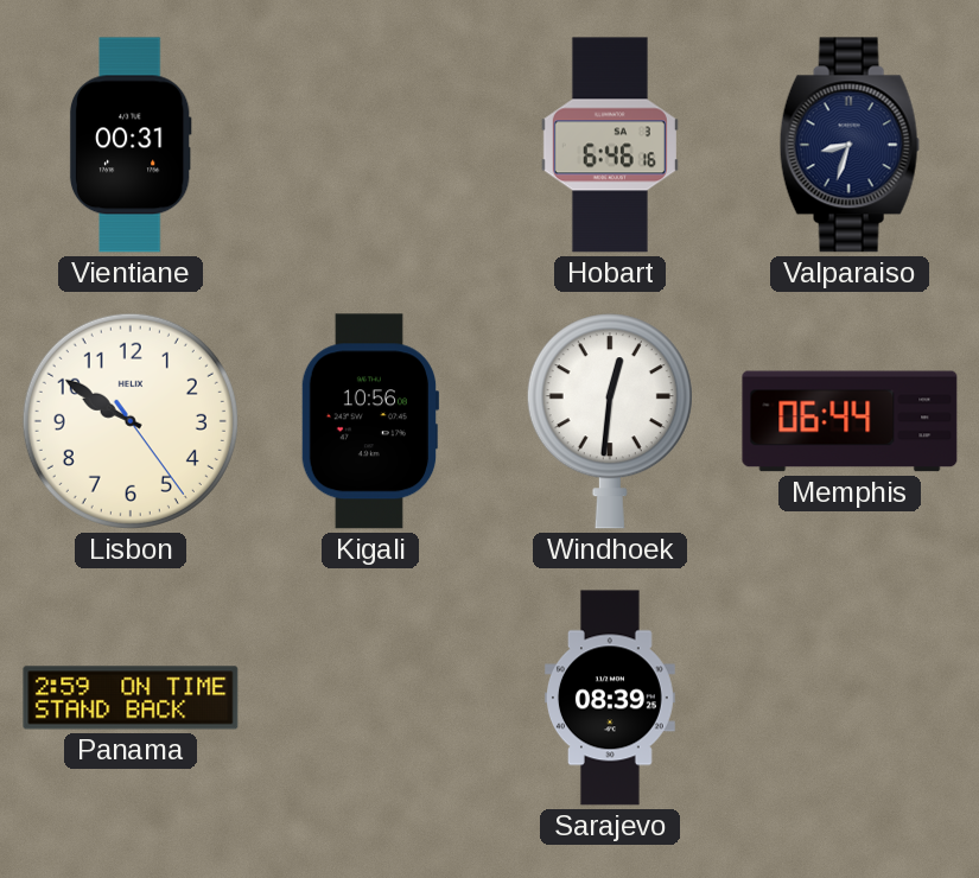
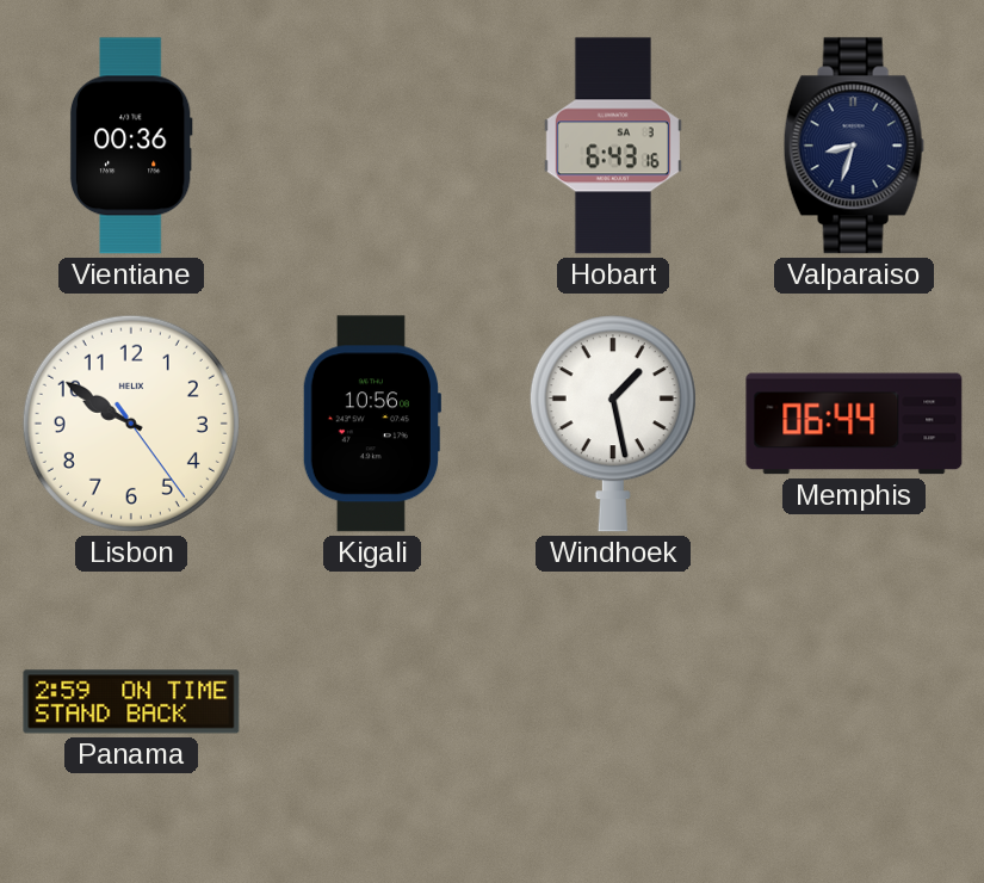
Vientiane: 00:31 -> 00:36 (131, 146)
Hobart: 6:46 -> 6:43 (613, 146)
Windhoek: 12:31 -> 1:28 (613, 424)
Sarajevo: 08:39 -> none (610, 698)
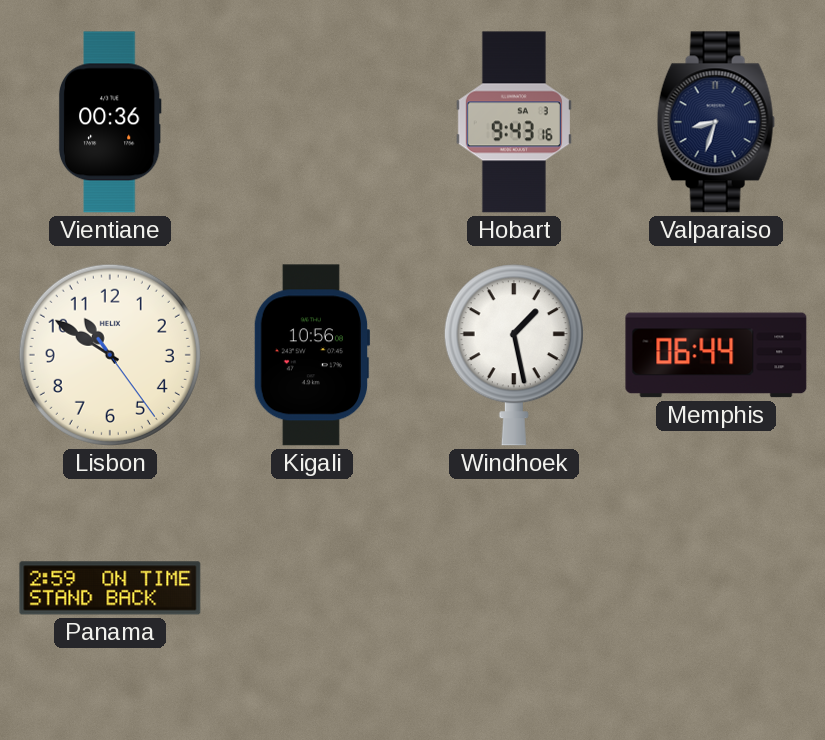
Hobart: 6:43 -> 9:43 (514, 122)
Lisbon: 9:50 -> 10:50 (110, 355)
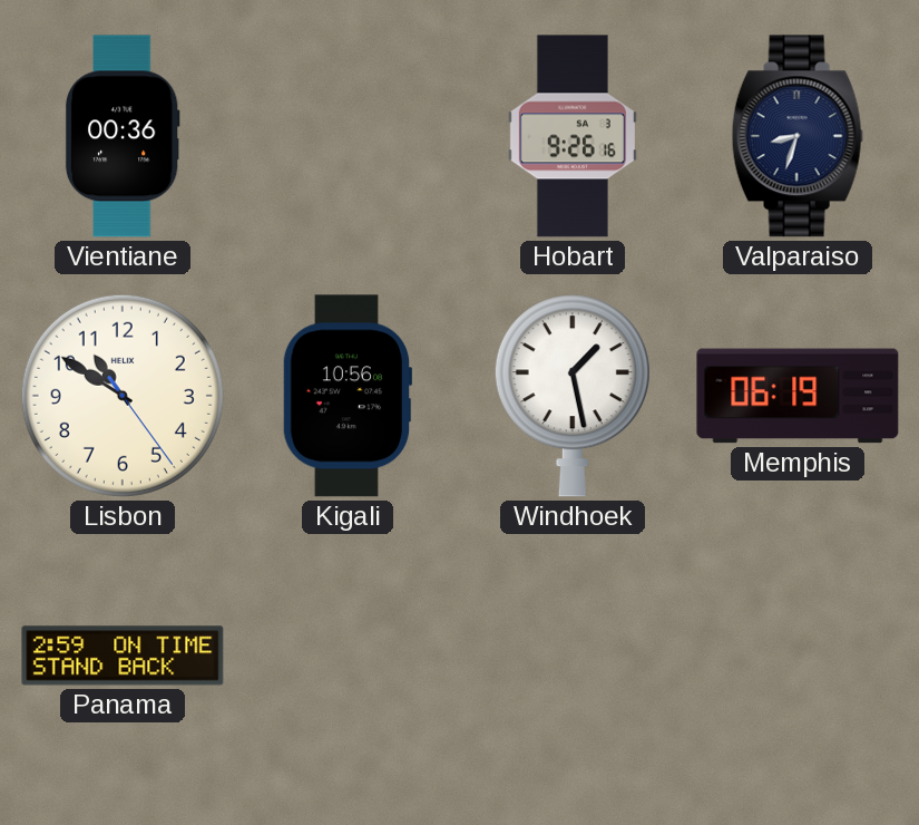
Hobart: 9:43 -> 9:26 (573, 136)
Memphis: 06:44 -> 06:19 (798, 396)
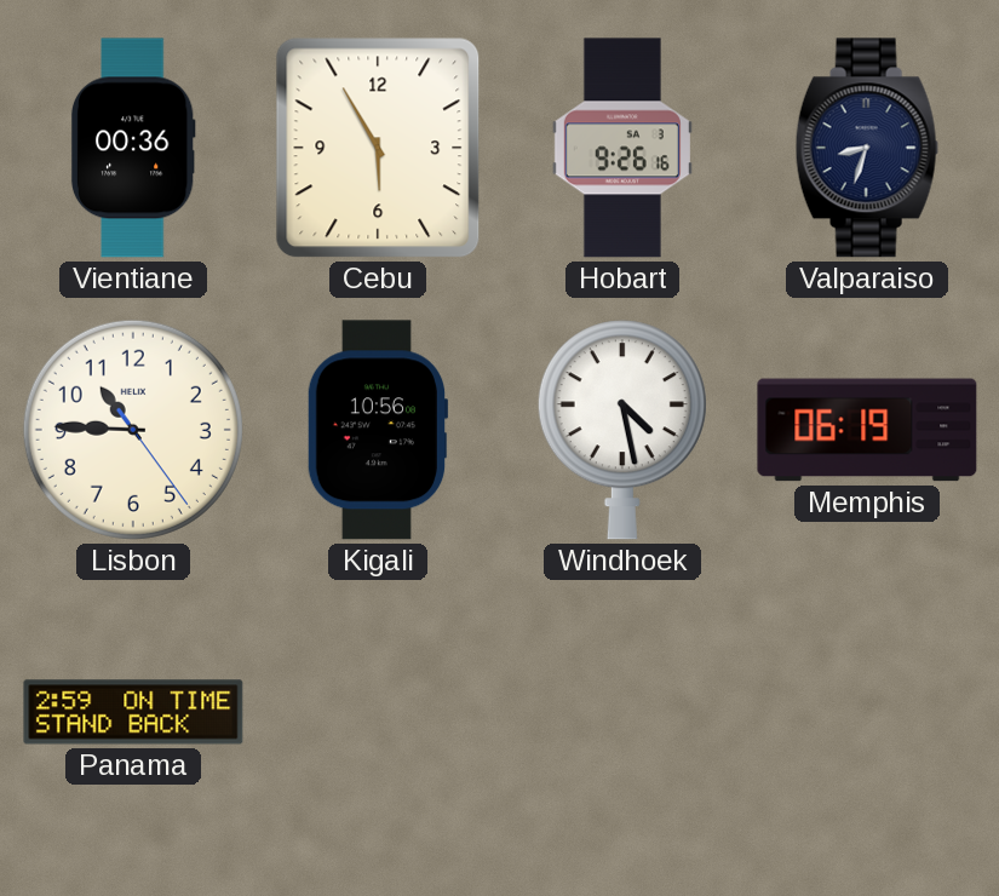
Cebu: none -> 5:55 (378, 148)
Lisbon: 10:50 -> 10:45 (133, 430)
Windhoek: 1:28 -> 4:28 (622, 430)
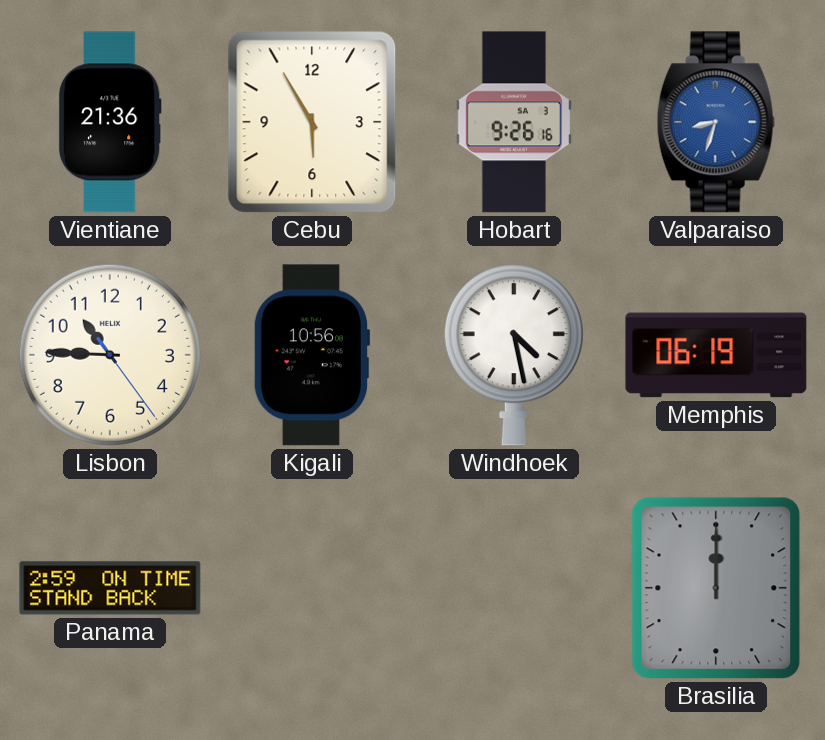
Vientiane: 00:36 -> 21:36 (110, 122)
Valparaiso dial: navy -> blue (716, 122)
Brasilia: none -> 12:00 (716, 588)
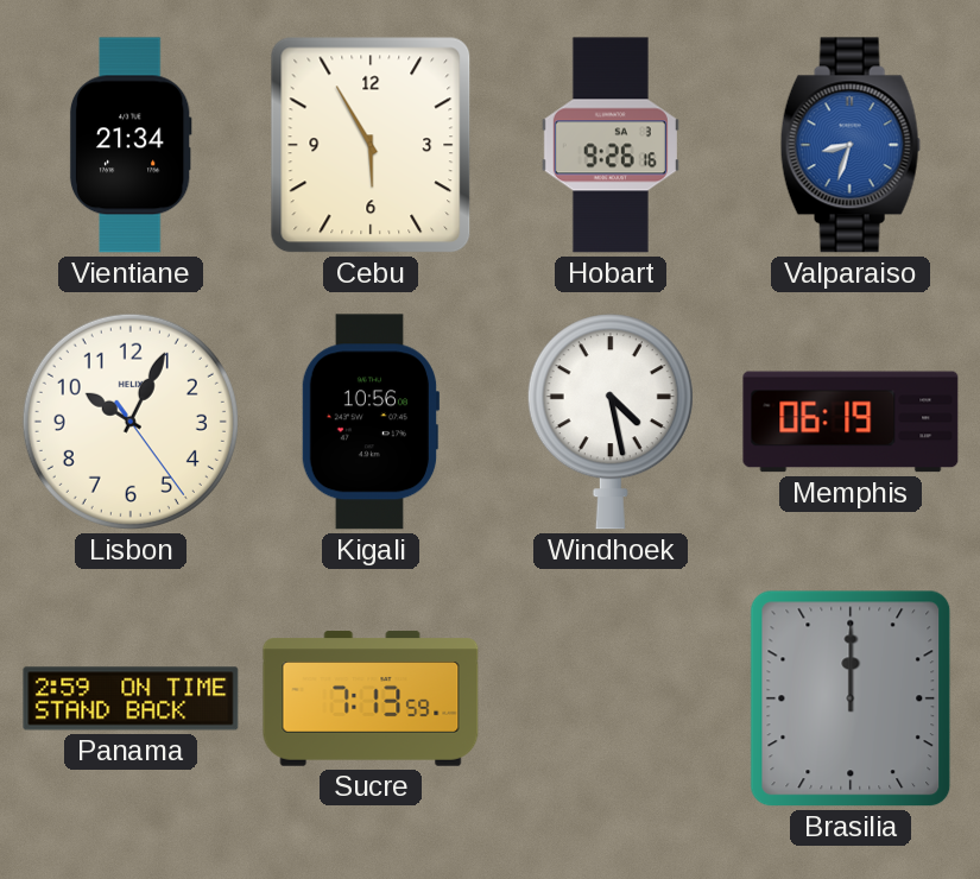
Vientiane: 21:36 -> 21:34 (131, 145)
Lisbon: 10:45 -> 10:04 (131, 422)
Sucre: none -> 7:13 (371, 698)
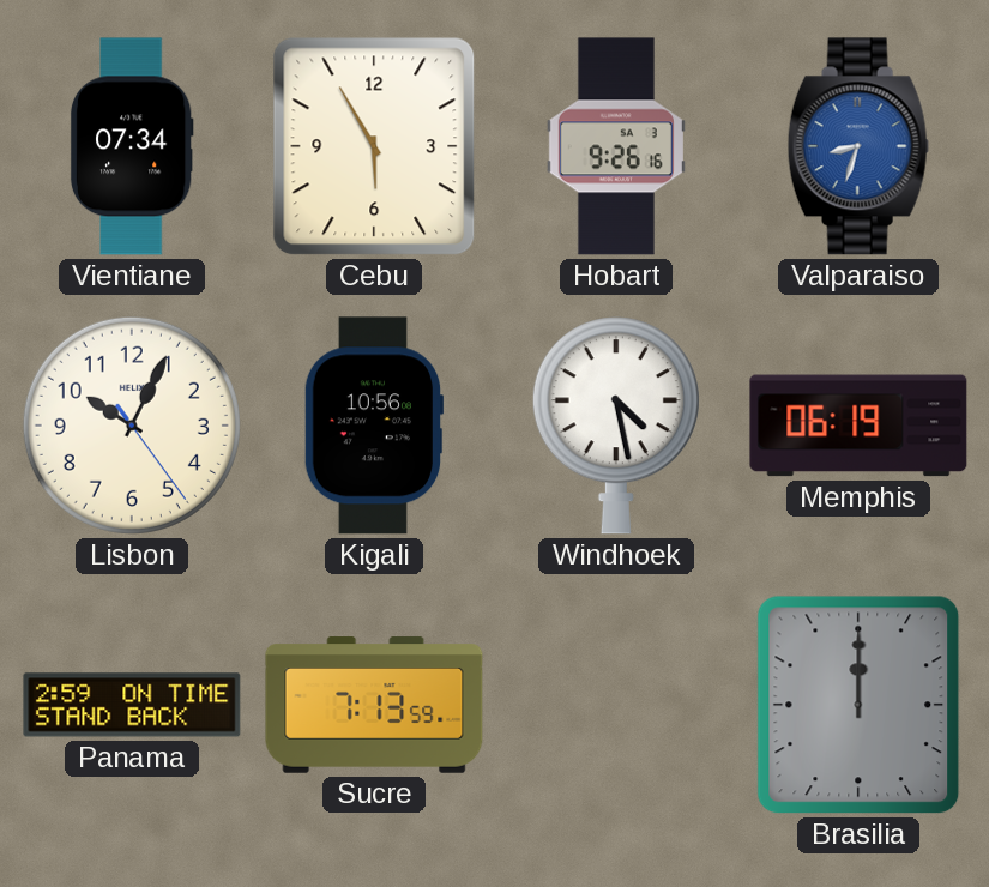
Vientiane: 21:34 -> 07:34 (132, 146)
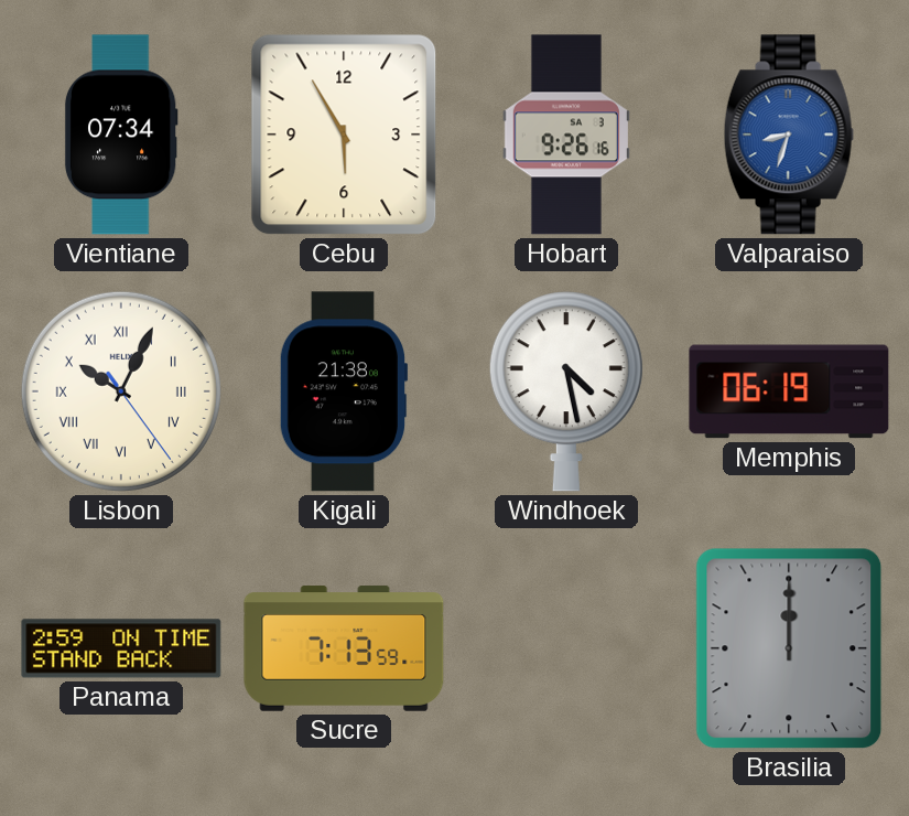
Lisbon numerals: Arabic -> Roman (121, 391)
Kigali: 10:56 -> 21:38 (344, 391)
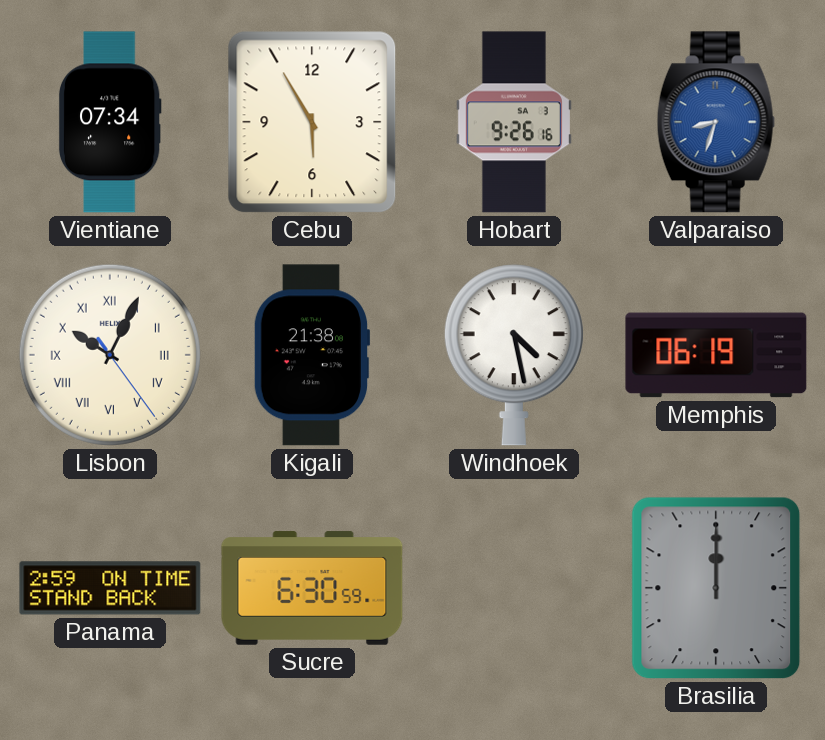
Sucre: 7:13 -> 6:30 (312, 588)
